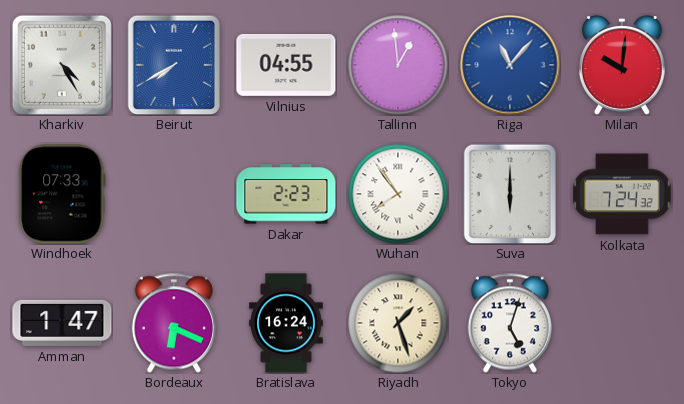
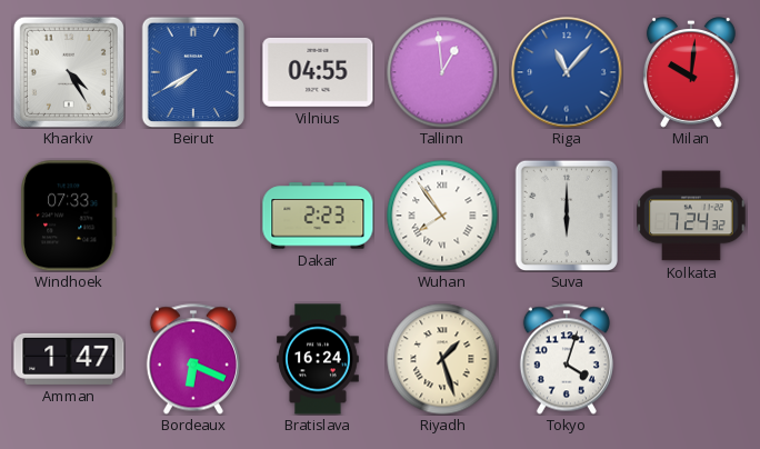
Tokyo: 5:03 -> 4:03 (567, 359)
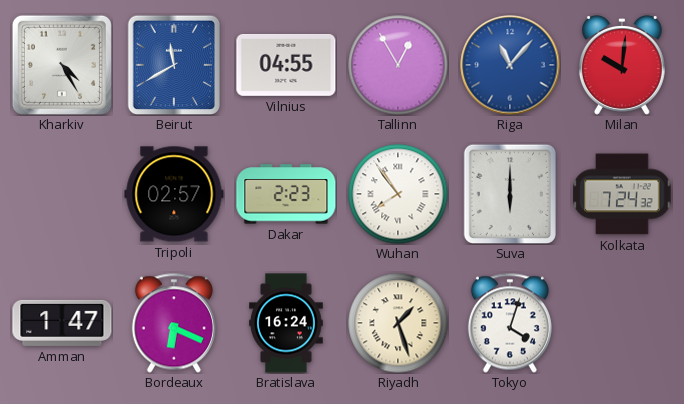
Beirut: 7:40 -> 11:40 (174, 65)
Tallinn: 12:59 -> 12:55 (398, 65)
Windhoek: 07:33 -> none (70, 216)
Tripoli: none -> 02:57 (174, 194)
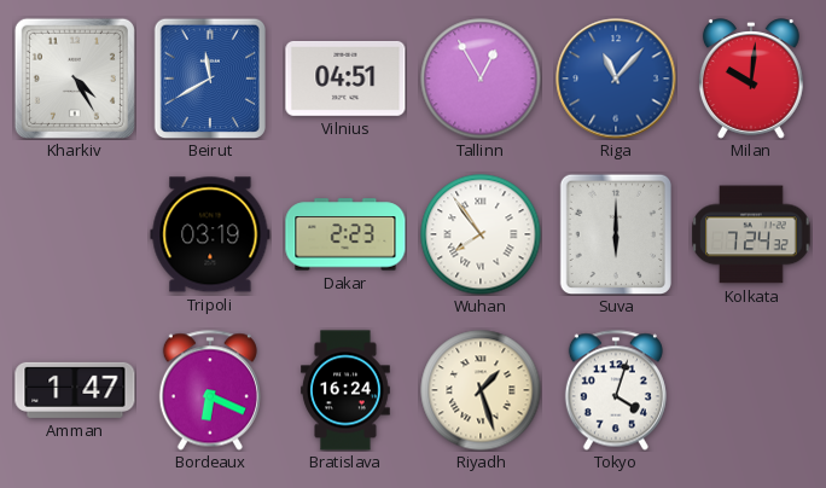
Vilnius: 04:55 -> 04:51 (345, 79)
Tripoli: 02:57 -> 03:19 (210, 234)
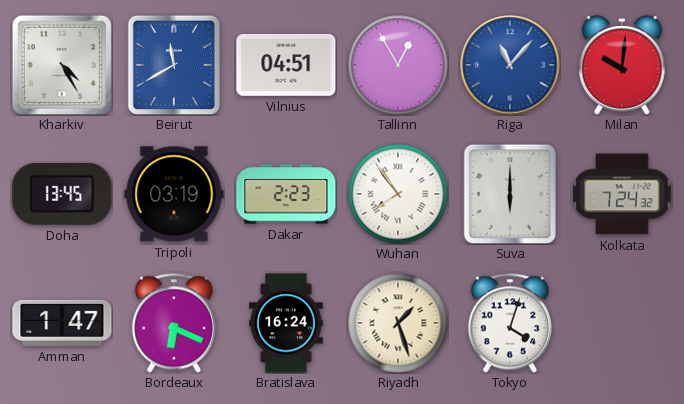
Doha: none -> 13:45 (62, 194)
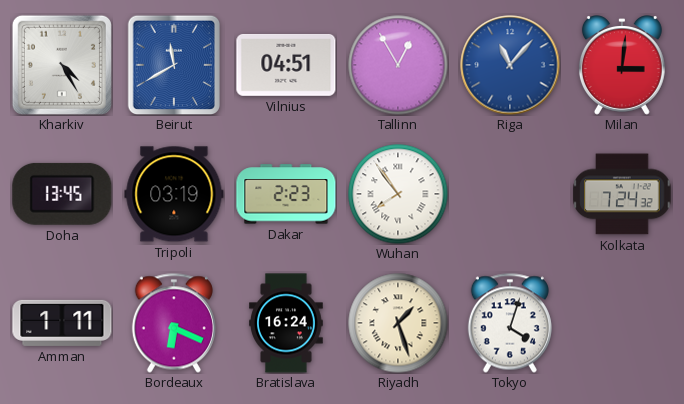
Milan: 10:01 -> 3:01 (622, 65)
Suva: 6:00 -> none (510, 194)
Amman: 1:47 -> 1:11 (62, 323)
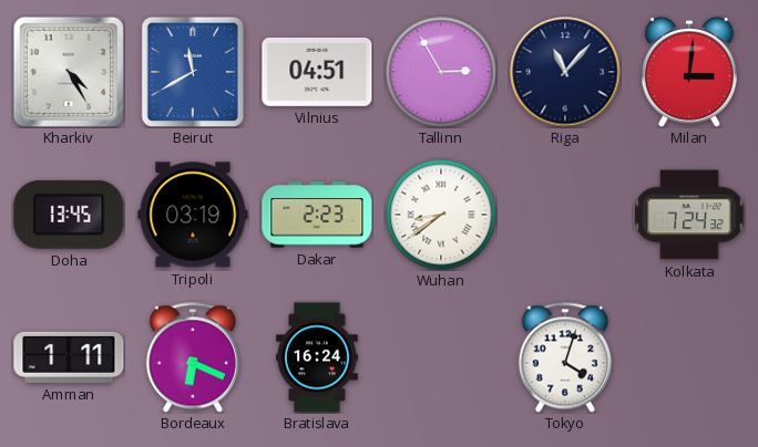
Tallinn: 12:55 -> 2:55 (441, 72)
Riga dial: blue -> navy (565, 72)
Wuhan: 7:54 -> 8:39 (441, 215)
Riyadh: 1:27 -> none (398, 323)
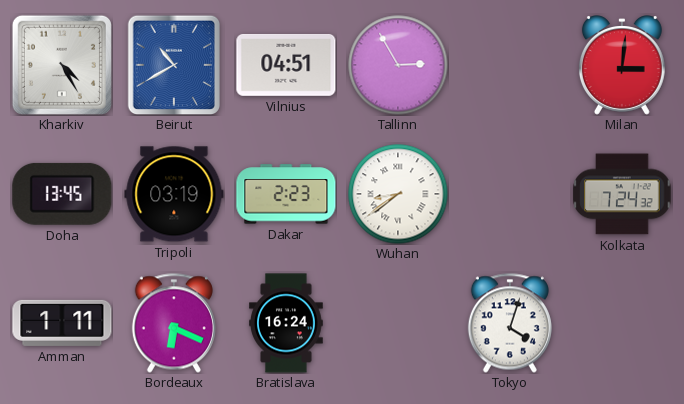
Beirut: 11:40 -> 10:40 (174, 65)
Riga: 11:07 -> none (565, 72)
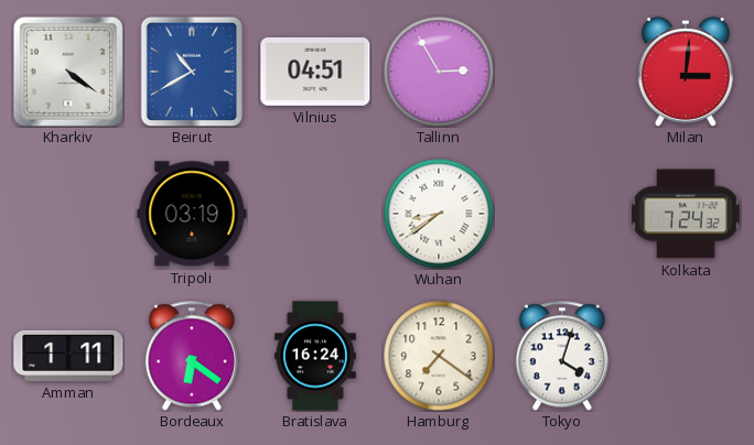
Kharkiv: 4:25 -> 4:21 (68, 72)
Doha: 13:45 -> none (62, 194)
Dakar: 2:23 -> none (286, 194)
Bordeaux: 6:19 -> 6:21 (192, 356)
Hamburg: none -> 7:21 (439, 356)
